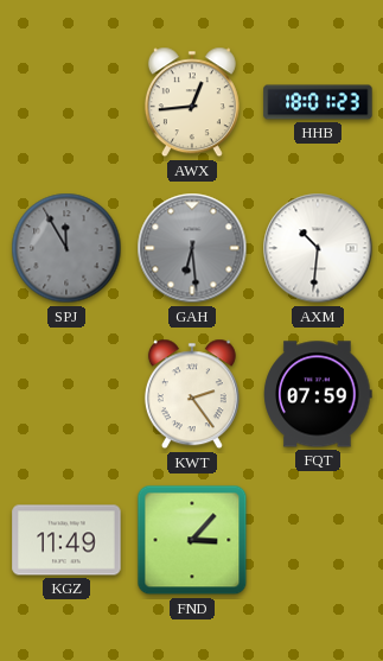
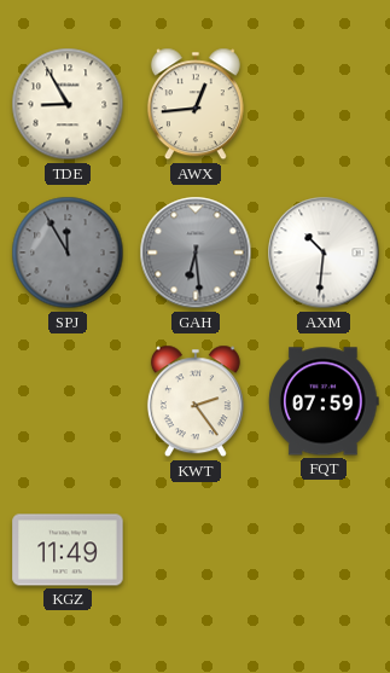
TDE: none -> 8:55 (68, 104)
HHB: 18:01 -> none (318, 102)
FND: 3:07 -> none (192, 540)
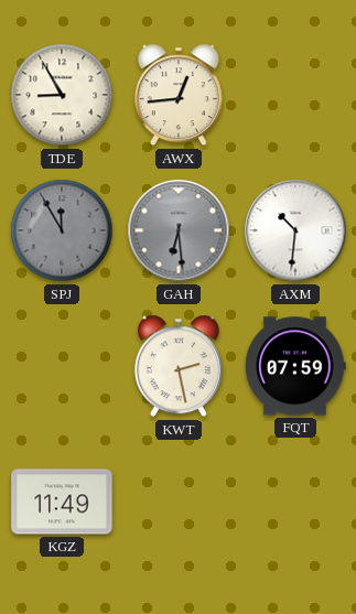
KWT: 2:24 -> 2:28 (179, 366)
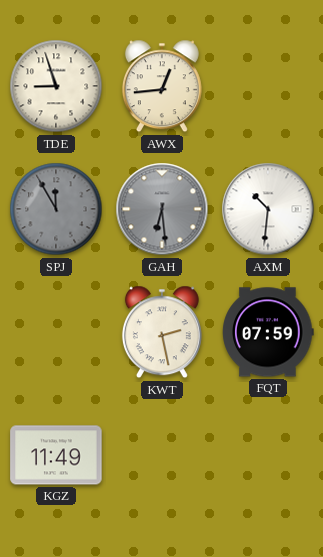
TDE: 8:55 -> 8:57 (56, 86)
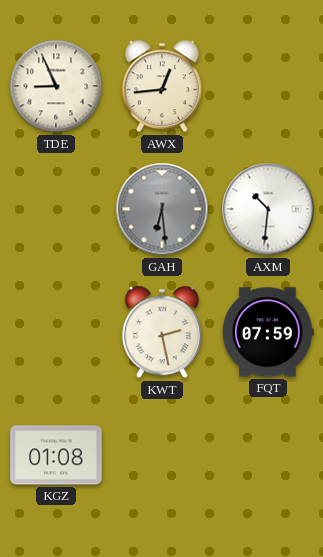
TDE: 8:57 -> 8:56 (56, 86)
SPJ: 11:55 -> none (56, 209)
KGZ: 11:49 -> 01:08 (56, 455)
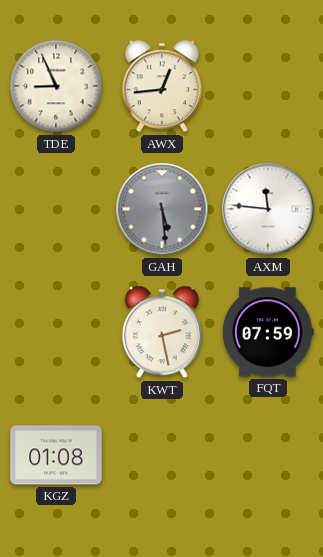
GAH: 6:29 -> 5:29 (162, 209)
AXM: 10:31 -> 11:46 (268, 209)
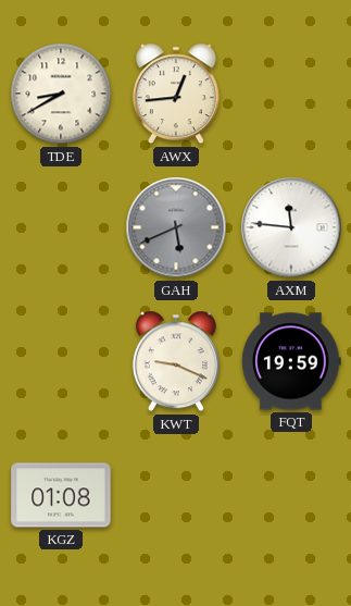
TDE: 8:56 -> 8:40 (61, 94)
GAH: 5:29 -> 5:41 (176, 227)
KWT: 2:28 -> 9:19 (176, 361)
FQT: 07:59 -> 19:59 (291, 361)
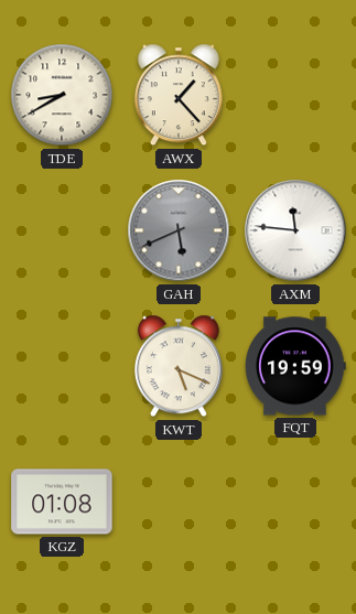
AWX: 12:44 -> 1:23 (179, 95)
KWT: 9:19 -> 5:19 (179, 366)
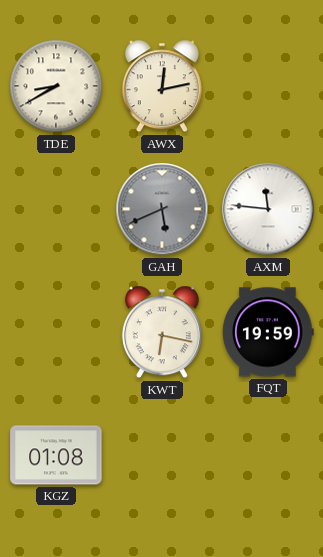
AWX: 1:23 -> 12:13 (162, 86)
KWT: 5:19 -> 6:17 (162, 332)
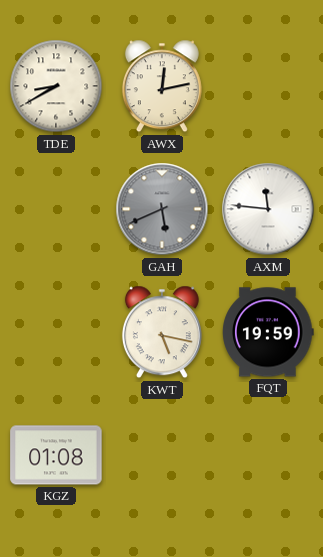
KWT: 6:17 -> 5:17 (162, 332)
